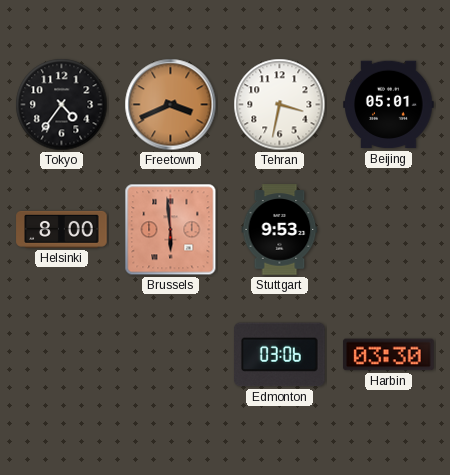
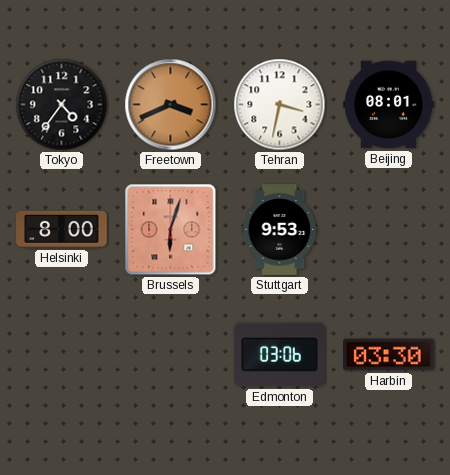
Beijing: 05:01 -> 08:01 (389, 105)
Brussels: 5:59 -> 6:03 (171, 230)
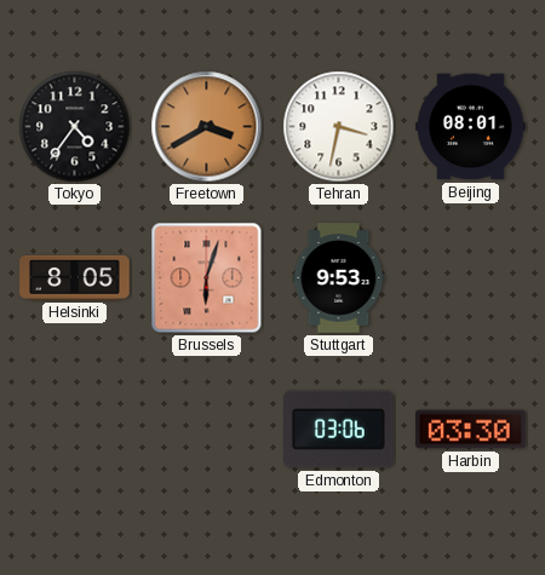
Freetown: 3:41 -> 3:40 (207, 127)
Helsinki: 8:00 -> 8:05 (75, 277)
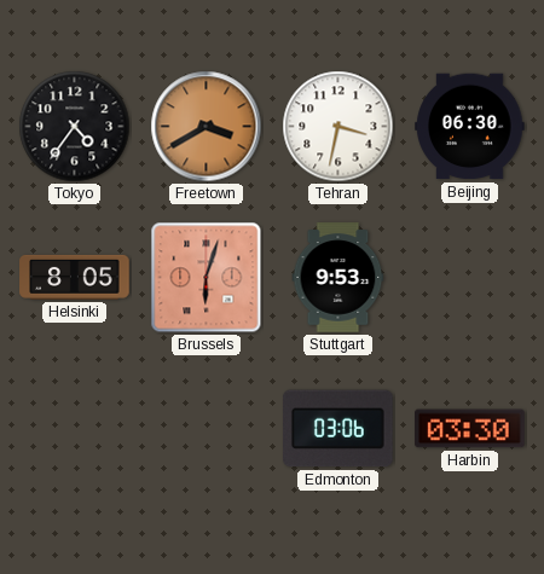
Beijing: 08:01 -> 06:30 (470, 127)
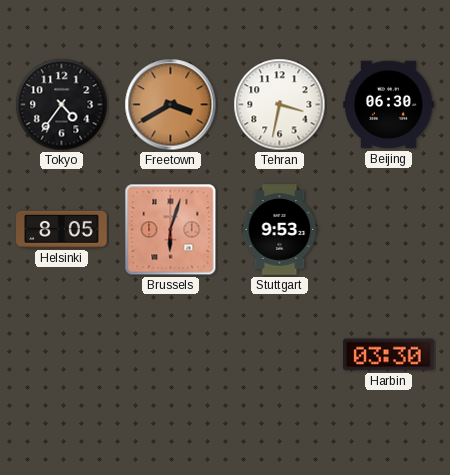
Edmonton: 03:06 -> none (338, 429)
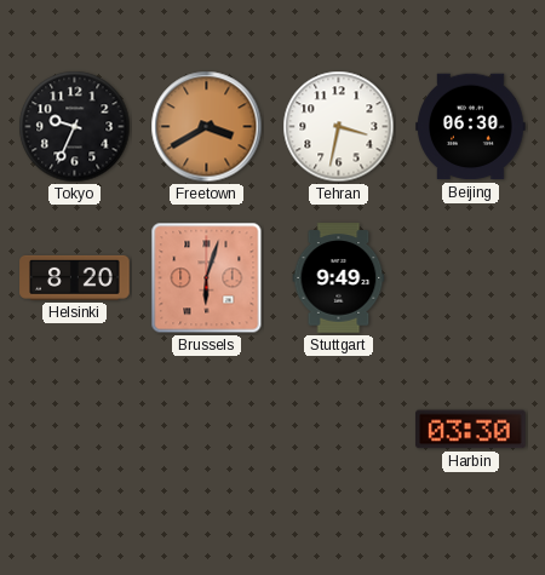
Tokyo: 4:36 -> 9:34 (75, 127)
Helsinki: 8:05 -> 8:20 (75, 277)
Stuttgart: 9:53 -> 9:49 (339, 278)
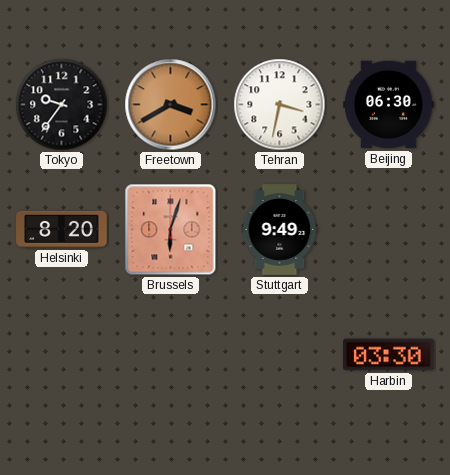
Tokyo: 9:34 -> 9:36 (62, 105)
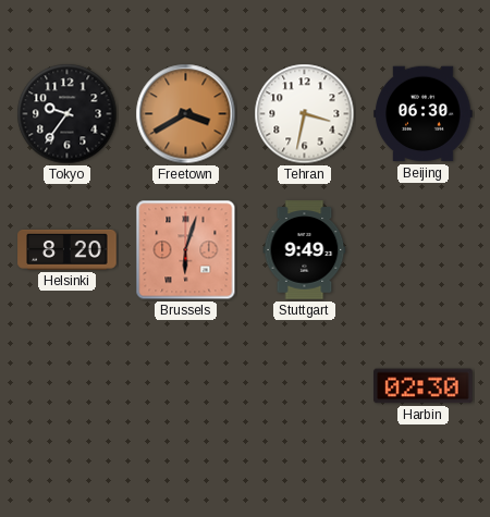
Harbin: 03:30 -> 02:30 (424, 386)
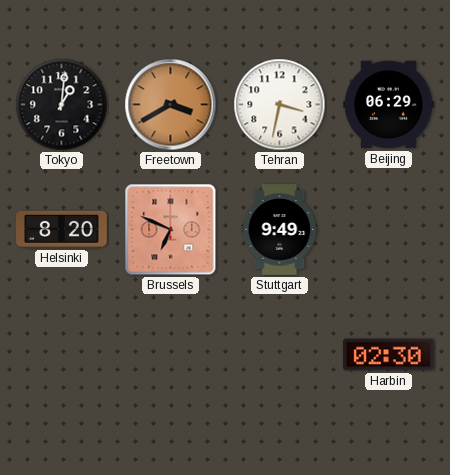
Tokyo: 9:36 -> 1:01 (62, 105)
Beijing: 06:30 -> 06:29 (389, 105)
Brussels: 6:03 -> 6:49 (171, 230)
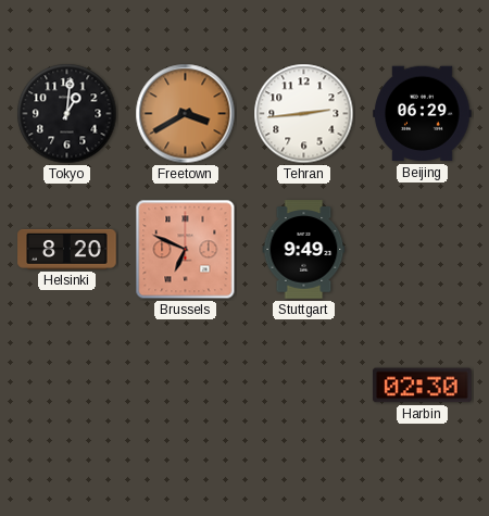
Tehran: 3:32 -> 2:44 (304, 114)
